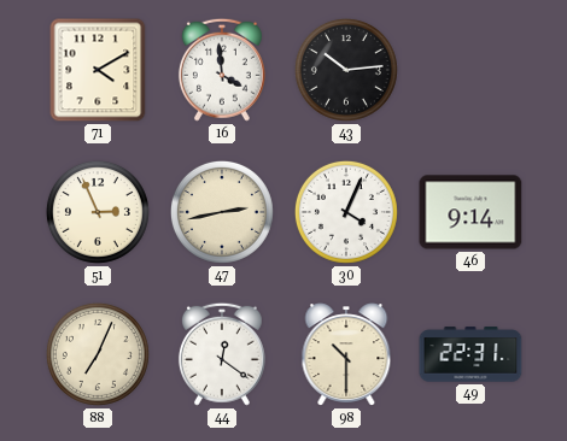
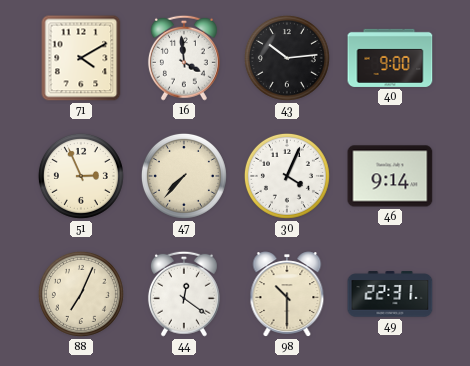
40: none -> 9:00 (390, 58)
47: 2:43 -> 7:37 (184, 176)
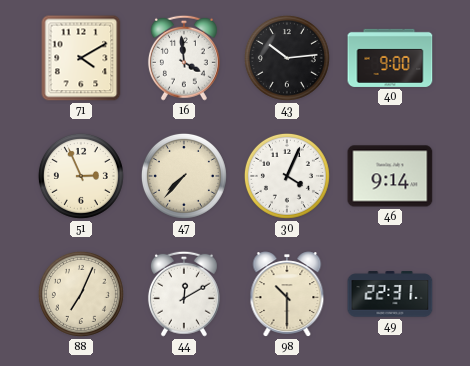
44: 12:21 -> 12:10 (184, 294)
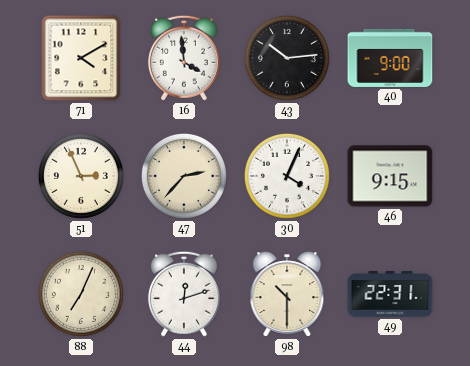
47: 7:37 -> 2:37 (184, 176)
46: 9:14 -> 9:15 (390, 176)
44: 12:10 -> 12:12 (184, 294)
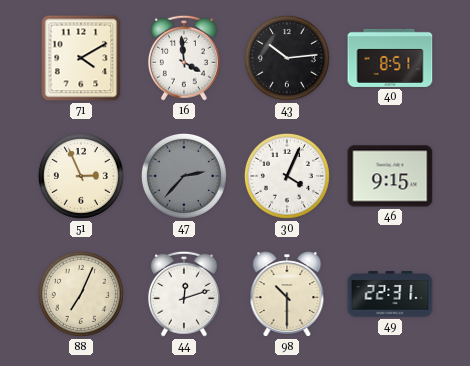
40: 9:00 -> 8:51 (390, 58)
47 dial: cream -> grey (184, 176)
